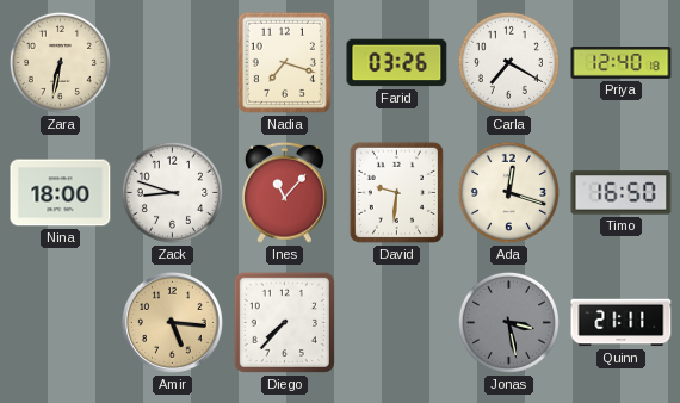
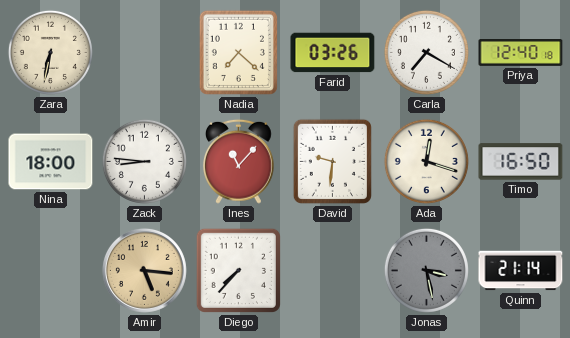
Nadia: 7:18 -> 7:22 (238, 52)
Zack: 8:48 -> 8:46 (144, 161)
Quinn: 21:11 -> 21:14 (521, 271)
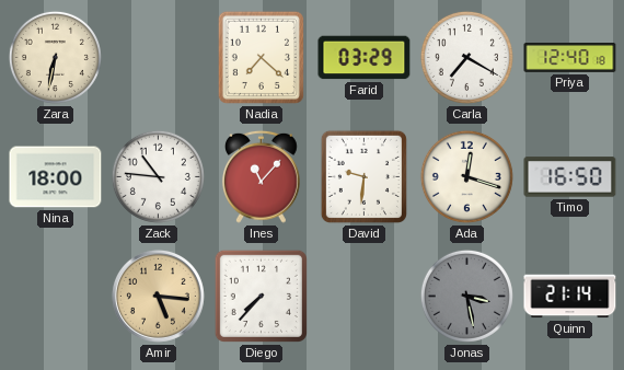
Farid: 03:26 -> 03:29 (365, 58)
Zack: 8:46 -> 10:46 (158, 176)
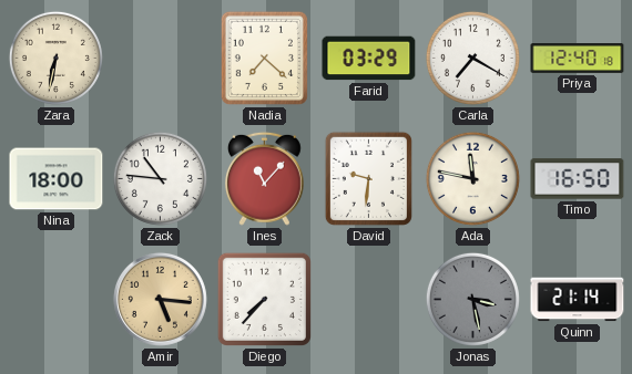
Ada: 12:18 -> 11:47 (472, 178)
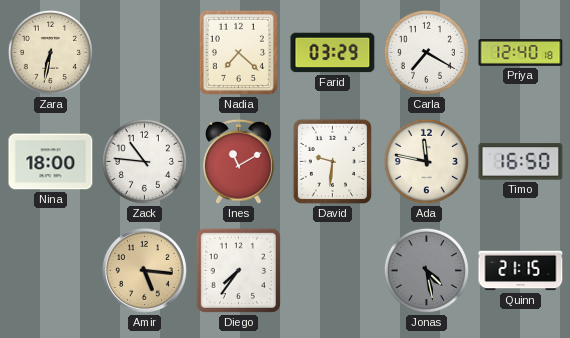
Ines: 11:07 -> 11:10 (238, 161)
Diego: 7:37 -> 7:36 (238, 270)
Jonas: 3:28 -> 4:28 (426, 270)
Quinn: 21:14 -> 21:15 (521, 271)
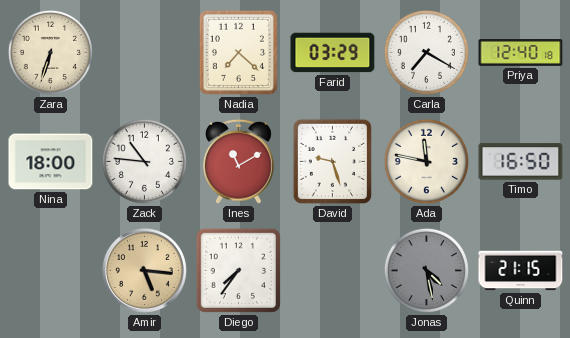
Zara: 6:32 -> 6:33 (50, 52)
David: 9:31 -> 9:27 (332, 161)
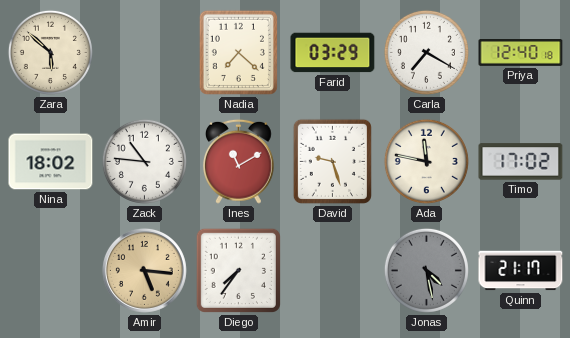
Zara: 6:33 -> 5:52 (50, 52)
Nina: 18:00 -> 18:02 (51, 162)
Timo: 16:50 -> 17:02 (521, 162)
Quinn: 21:15 -> 21:17 (521, 271)
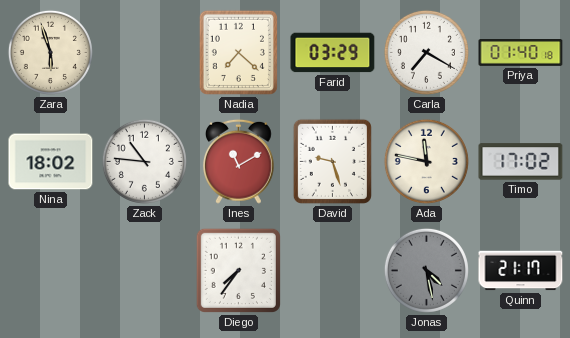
Zara: 5:52 -> 5:57 (50, 52)
Priya: 12:40 -> 01:40 (521, 53)
Amir: 5:16 -> none (144, 270)
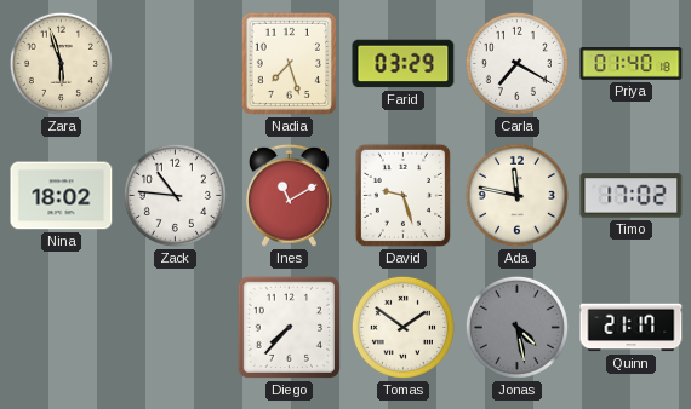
Nadia: 7:22 -> 7:27 (289, 63)
Diego: 7:36 -> 7:37 (289, 327)
Tomas: none -> 1:51 (402, 327)
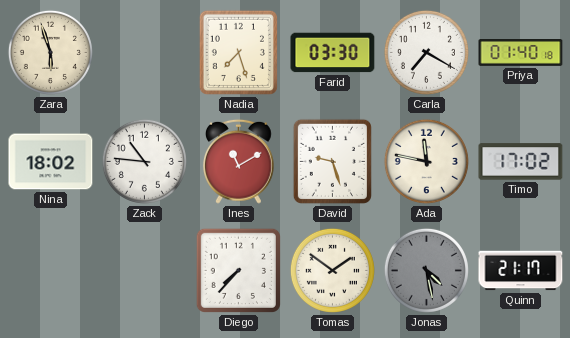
Farid: 03:29 -> 03:30 (333, 53)
